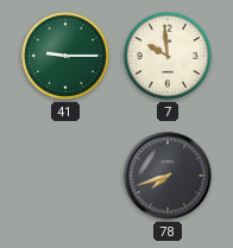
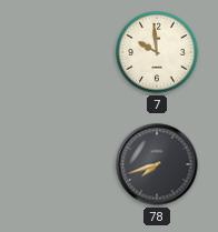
41: 9:15 -> none (65, 56)
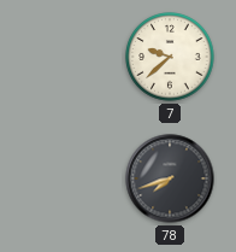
7: 9:59 -> 9:38 (170, 57)
